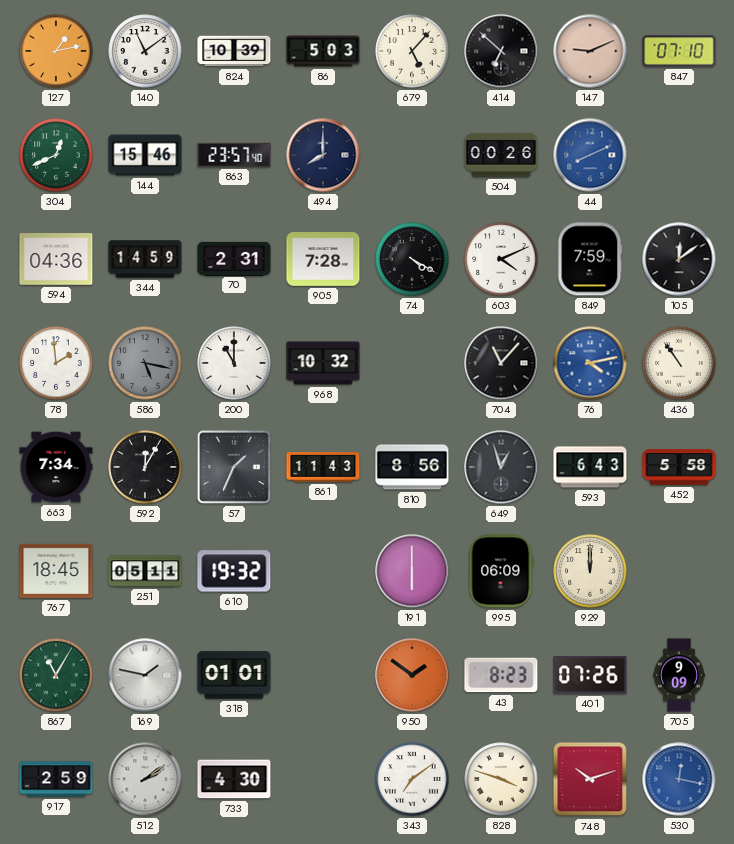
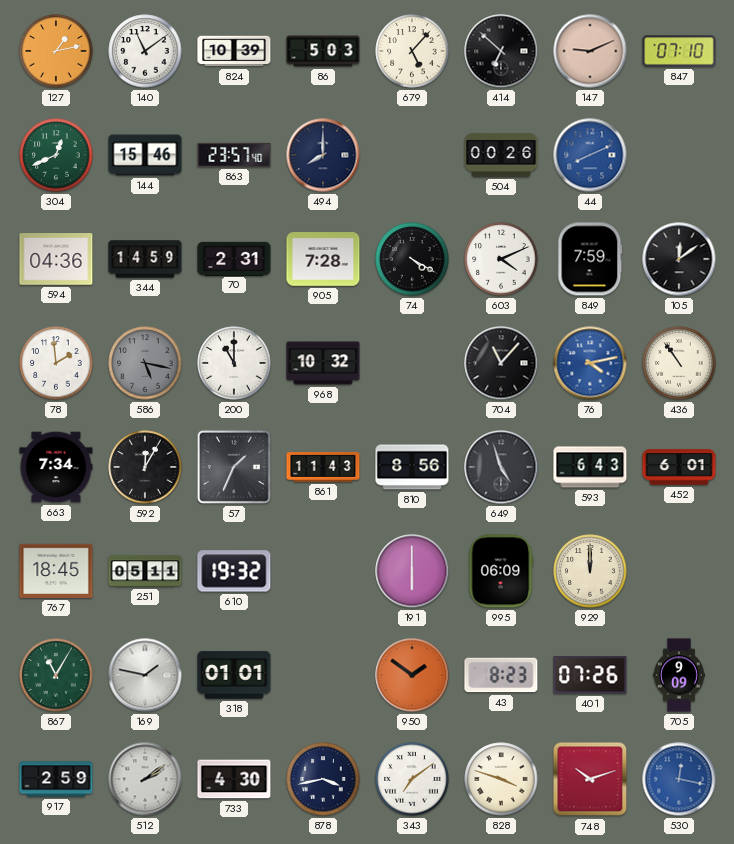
649: 12:57 -> 4:57 (501, 467)
452: 5:58 -> 6:01 (679, 467)
878: none -> 3:43 (323, 779)
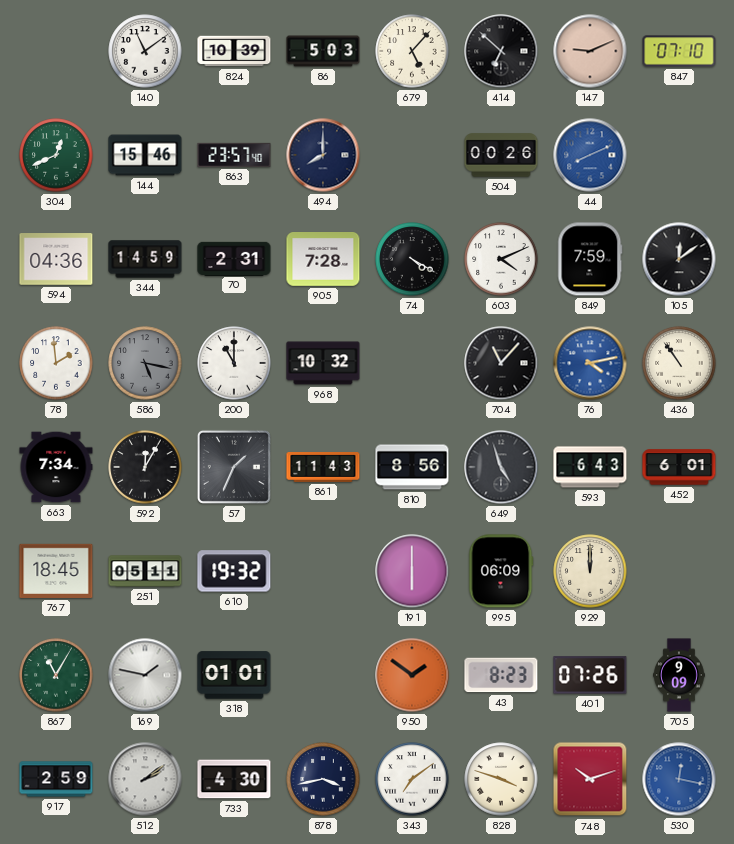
127: 1:13 -> none (56, 51)
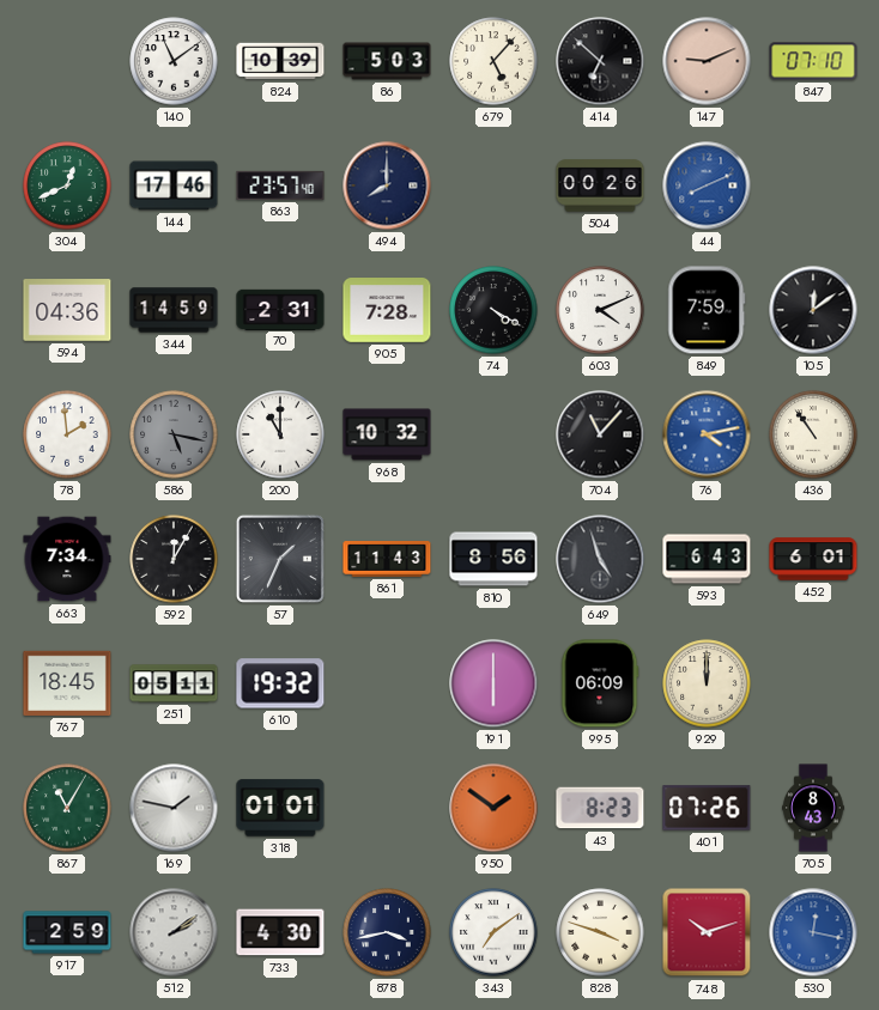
144: 15:46 -> 17:46 (174, 185)
705: 9:09 -> 8:43 (814, 808)
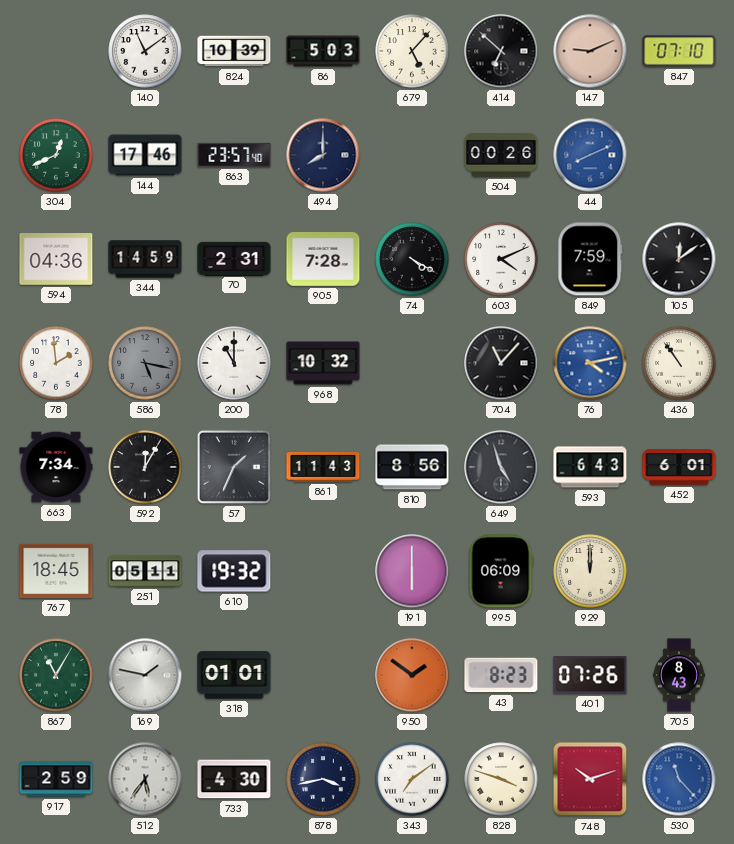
512: 2:09 -> 5:36 (145, 779)
530: 12:17 -> 11:23 (679, 779)
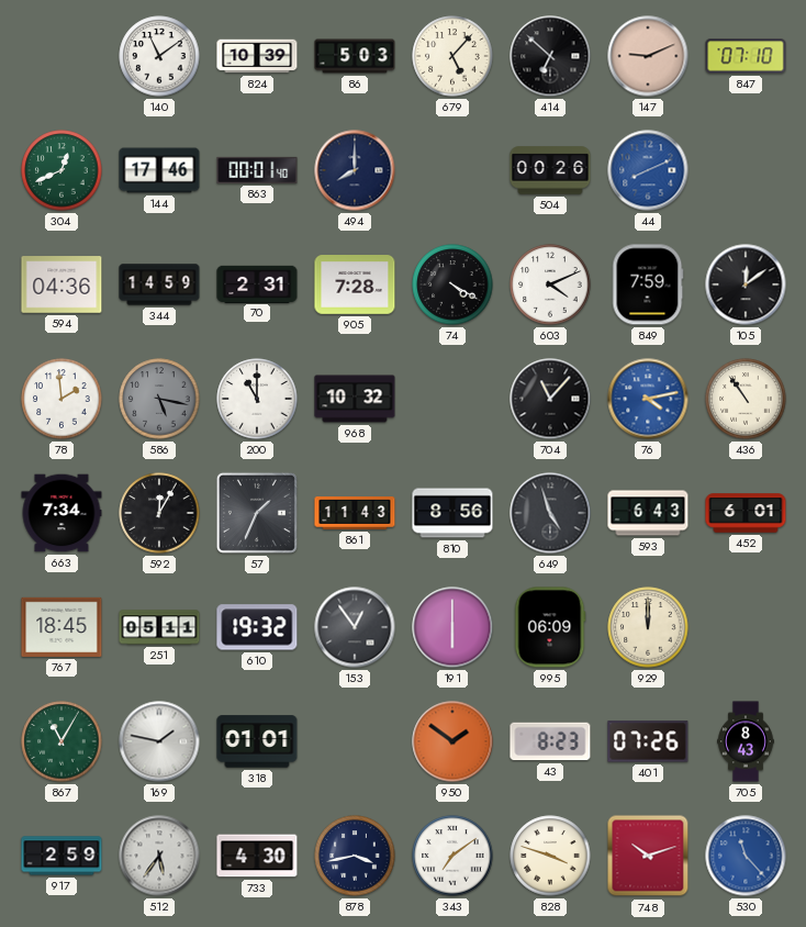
863: 23:57 -> 00:01 (257, 170)
153: none -> 12:54 (355, 627)
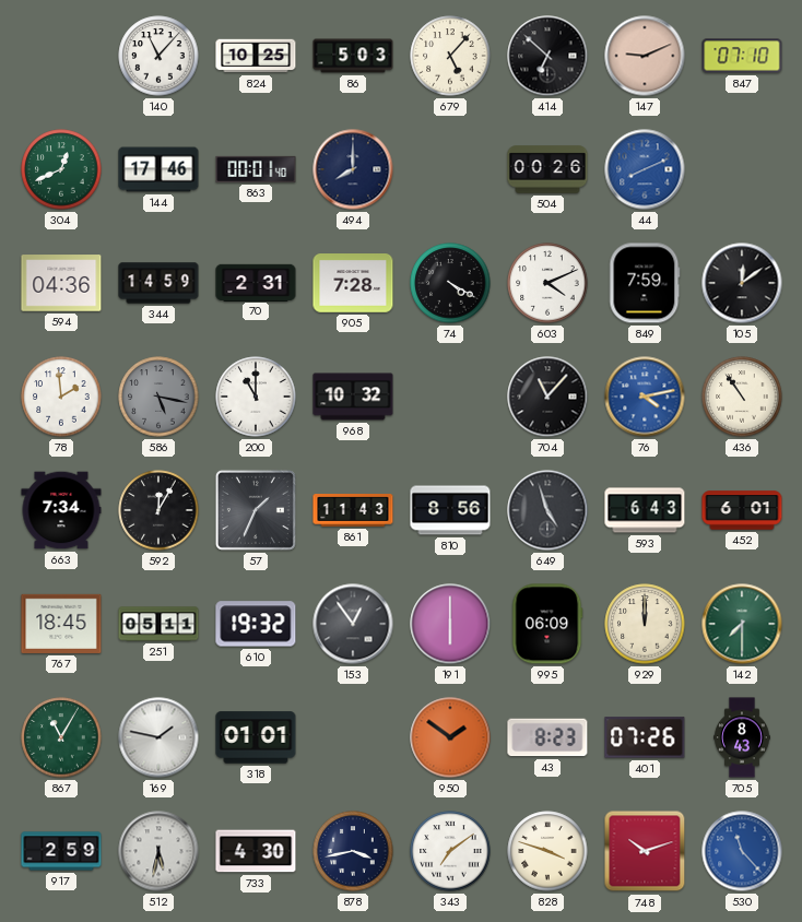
140: 11:09 -> 11:07 (158, 56)
824: 10:39 -> 10:25 (256, 56)
142: none -> 7:30 (742, 624)
512: 5:36 -> 5:32 (158, 851)
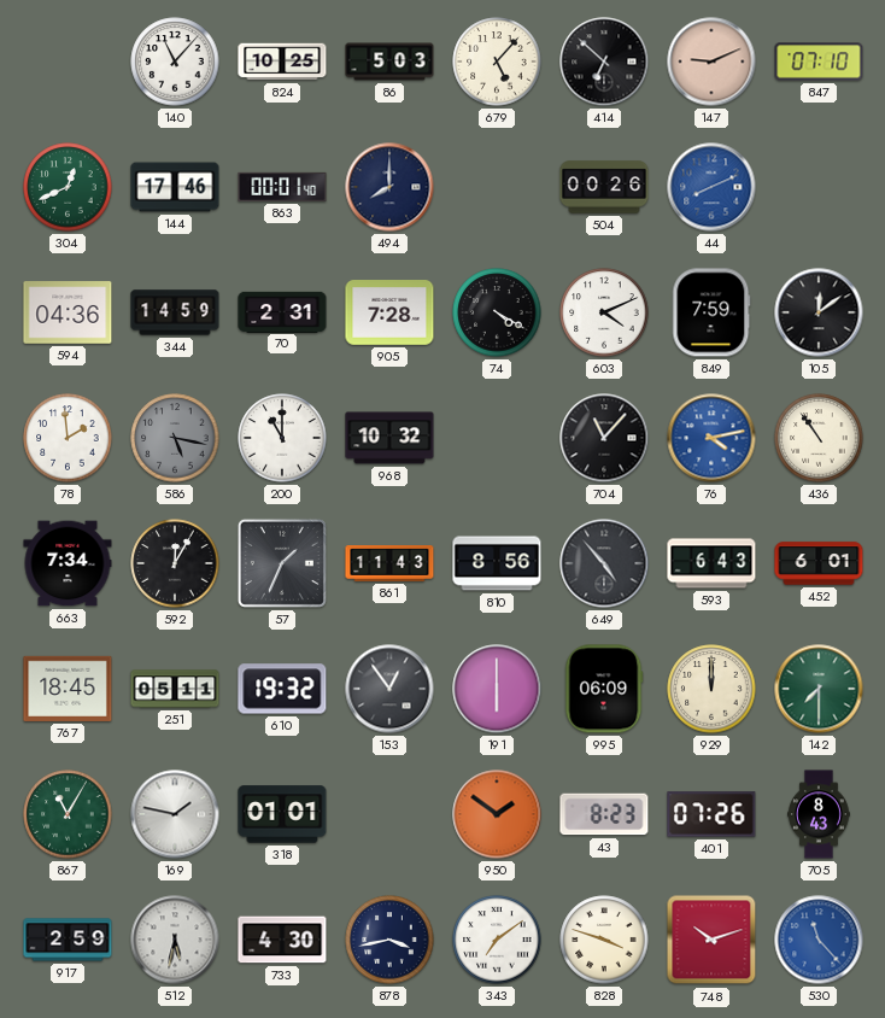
649: 4:57 -> 4:53 (604, 563)
